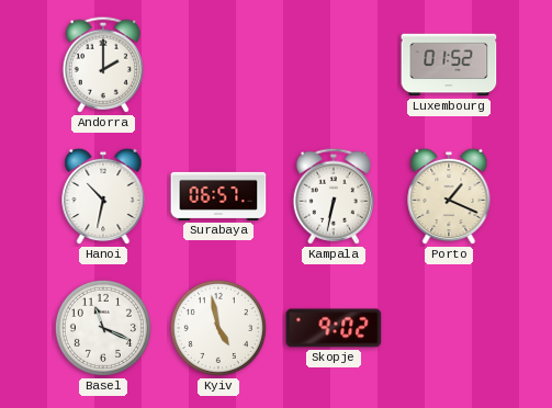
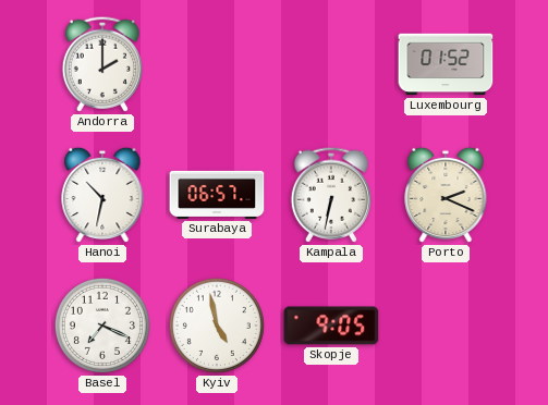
Porto: 1:19 -> 2:19 (446, 195)
Basel: 11:19 -> 7:19 (102, 326)
Skopje: 9:02 -> 9:05 (331, 326)
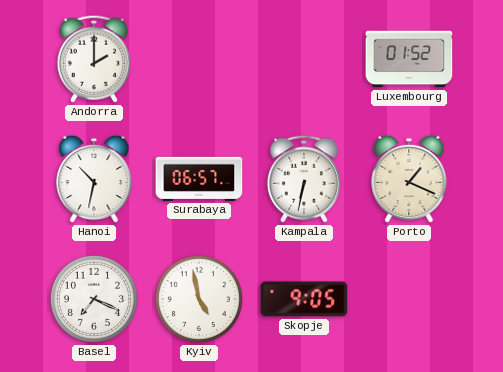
Porto: 2:19 -> 1:19 (409, 179)
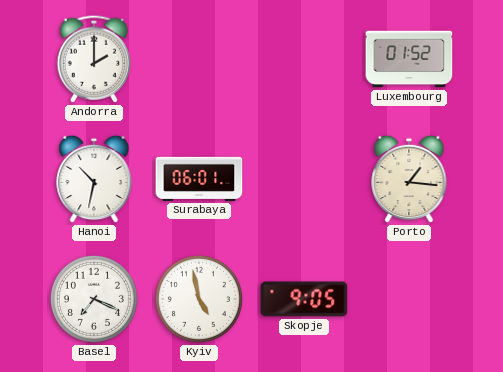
Surabaya: 06:57 -> 06:01 (199, 179)
Kampala: 6:32 -> none (303, 179)
Porto: 1:19 -> 1:16 (409, 179)
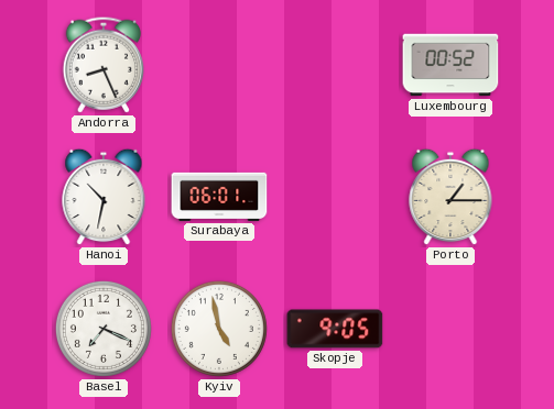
Andorra: 2:00 -> 8:26 (102, 65)
Luxembourg: 01:52 -> 00:52 (450, 65)
Porto: 1:16 -> 1:15 (450, 197)
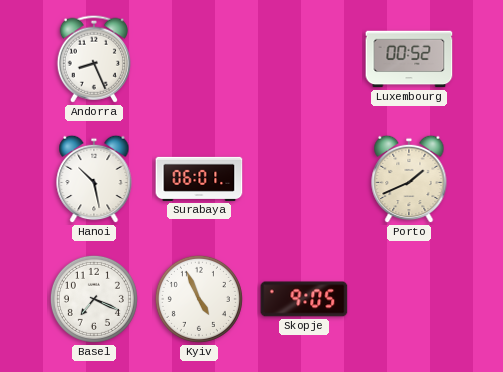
Hanoi: 10:32 -> 10:28 (94, 179)
Porto: 1:15 -> 1:41 (409, 179)
Kyiv: 4:58 -> 4:56 (199, 299)
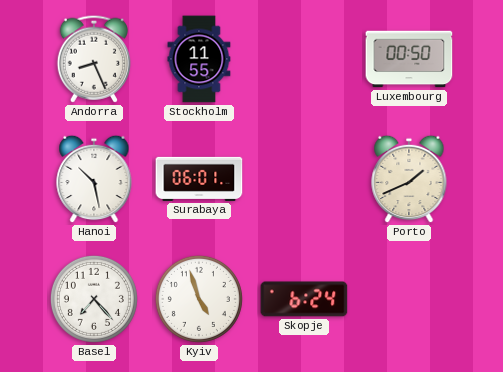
Stockholm: none -> 11:55 (199, 59)
Luxembourg: 00:52 -> 00:50 (409, 59)
Basel: 7:19 -> 7:23 (94, 299)
Kyiv: 4:56 -> 4:57 (199, 299)
Skopje: 9:05 -> 6:24 (304, 299)
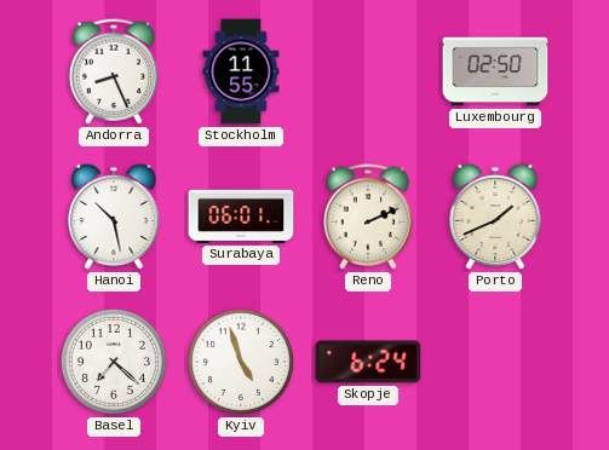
Luxembourg: 00:50 -> 02:50 (495, 71)
Reno: none -> 2:11 (367, 217)
Basel: 7:23 -> 7:22 (114, 362)
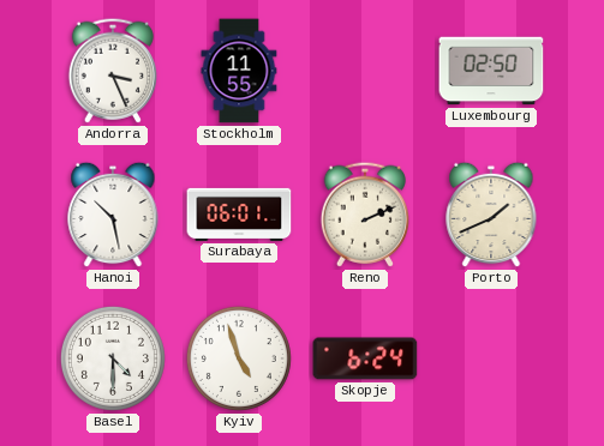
Andorra: 8:26 -> 3:26 (112, 71)
Basel: 7:22 -> 4:30 (113, 358)
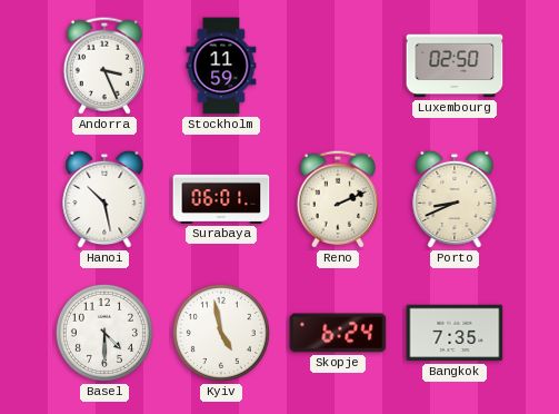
Stockholm: 11:55 -> 11:59 (221, 66)
Porto: 1:41 -> 8:41 (455, 199)
Kyiv: 4:57 -> 4:58 (221, 333)
Bangkok: none -> 7:35 (455, 333)
